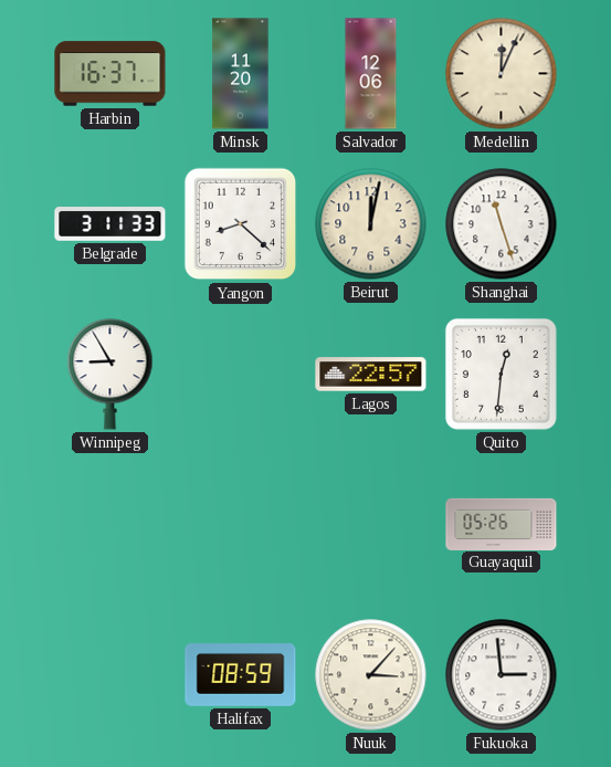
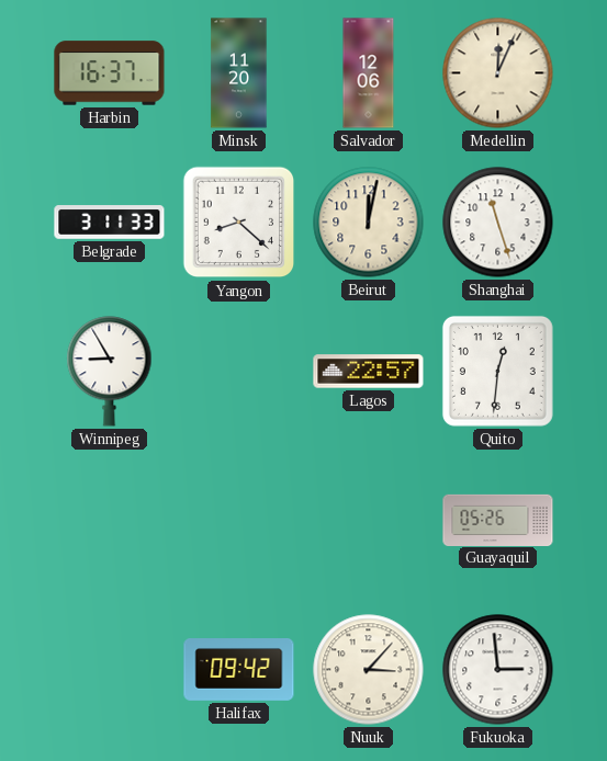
Halifax: 08:59 -> 09:42 (239, 670)
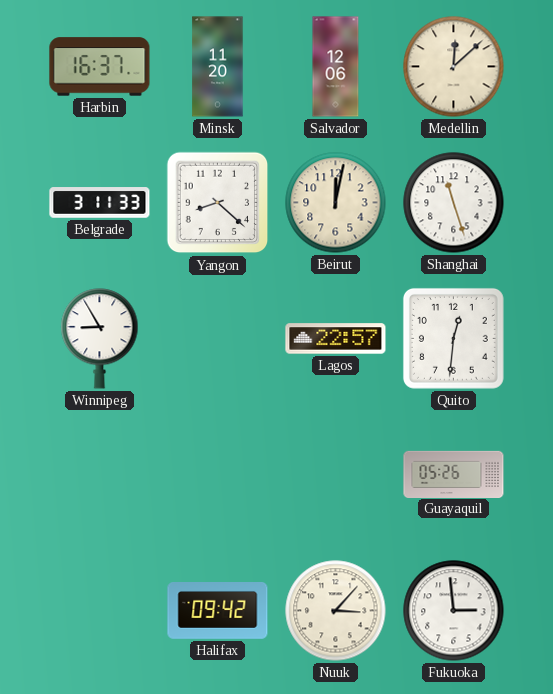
Medellin: 12:04 -> 12:08 (454, 67)
